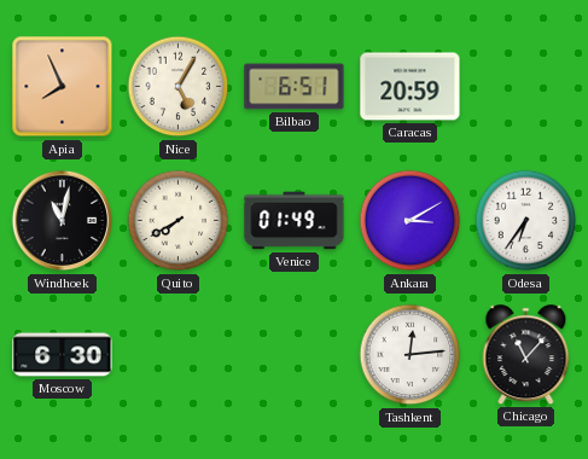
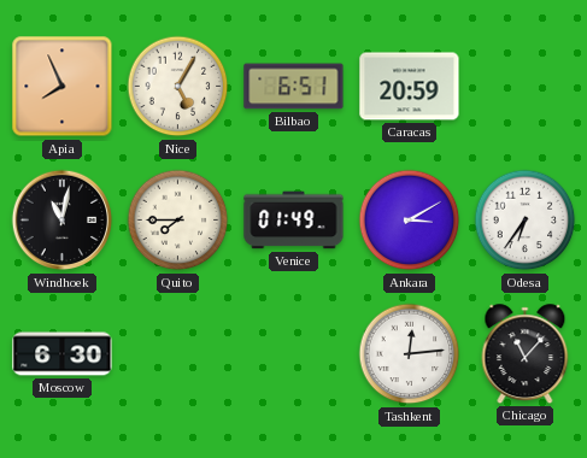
Quito: 7:40 -> 7:45 (178, 221)
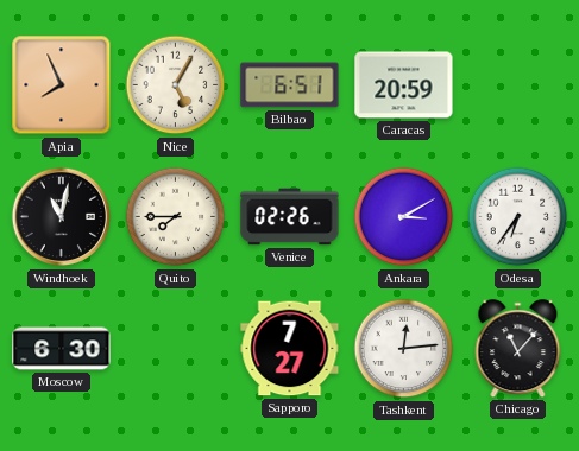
Venice: 01:49 -> 02:26 (290, 217)
Sapporo: none -> 7:27 (290, 349)
